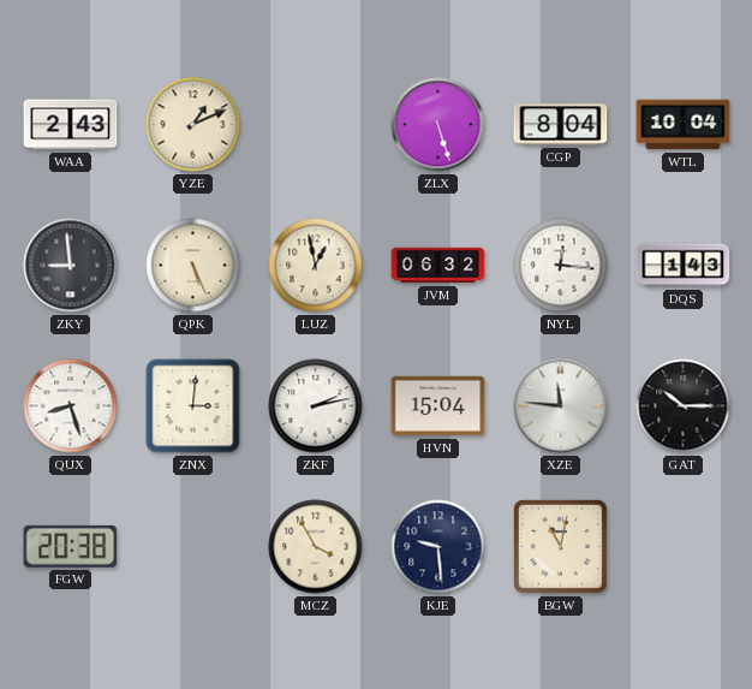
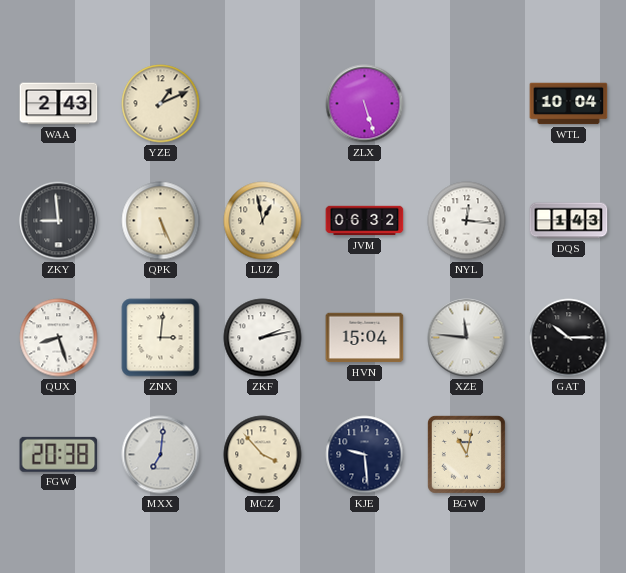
CGP: 8:04 -> none (561, 125)
MXX: none -> 7:01 (161, 455)
MCZ: 3:55 -> 3:53 (263, 455)
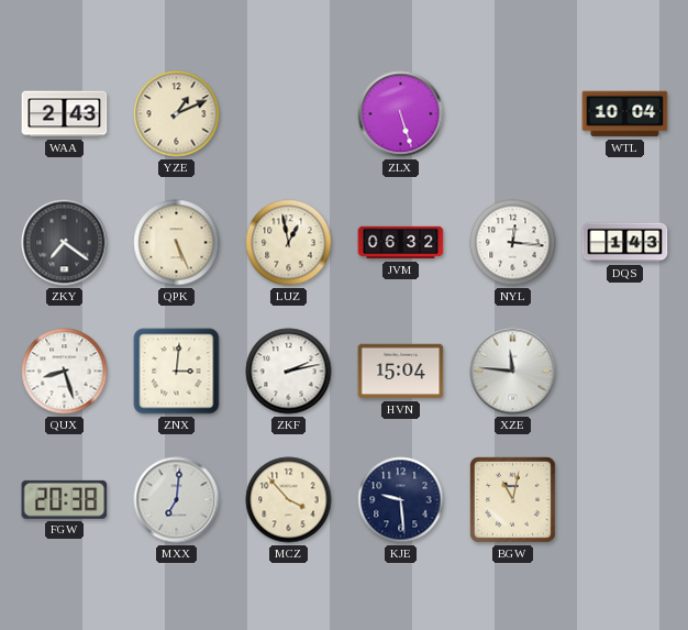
ZKY: 8:59 -> 7:21 (65, 243)
GAT: 10:15 -> none (569, 338)
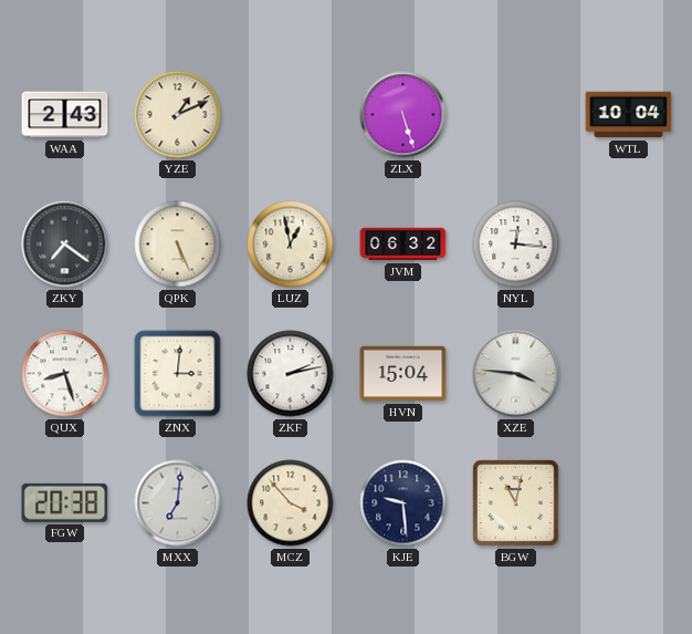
DQS: 1:43 -> none (625, 243)
XZE: 11:46 -> 3:46 (516, 374)
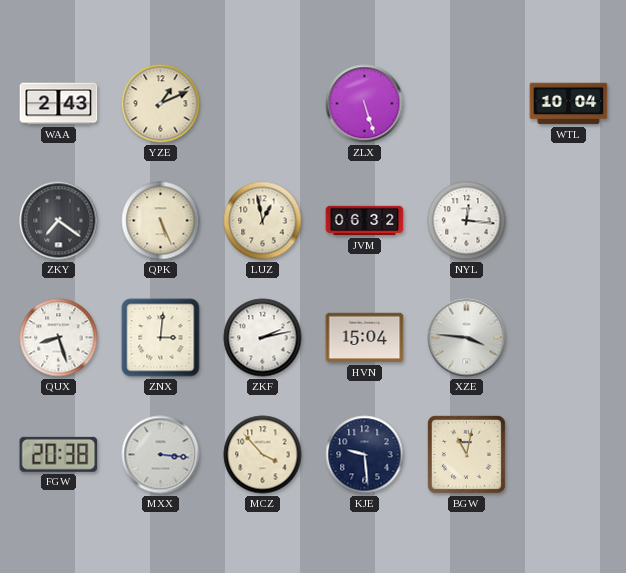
MXX: 7:01 -> 3:16 (161, 455)
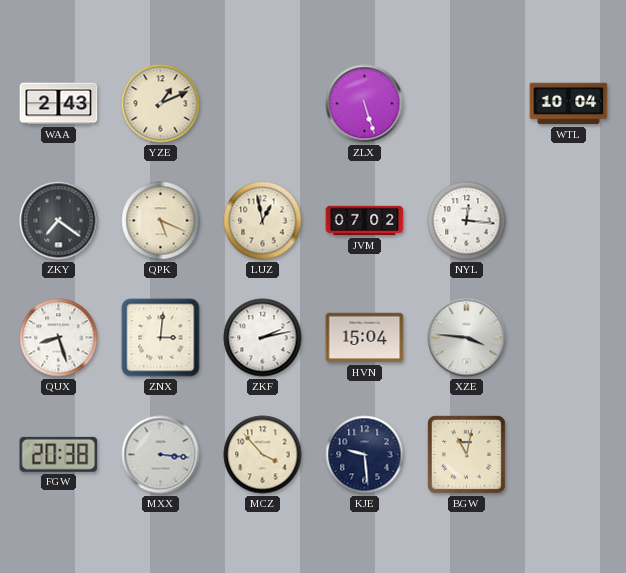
QPK: 5:26 -> 5:19 (161, 221)
JVM: 06:32 -> 07:02 (365, 221)
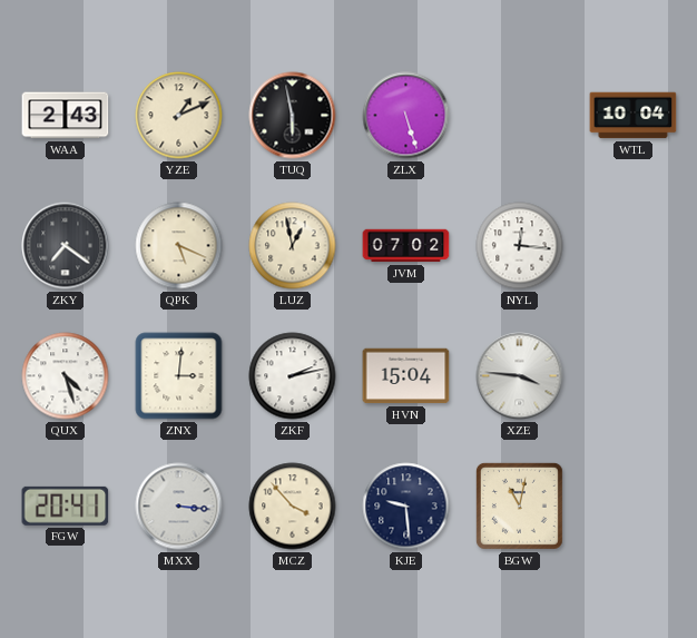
TUQ: none -> 5:58 (293, 116)
QUX: 8:27 -> 4:27 (66, 376)
FGW: 20:38 -> 20:41 (66, 506)
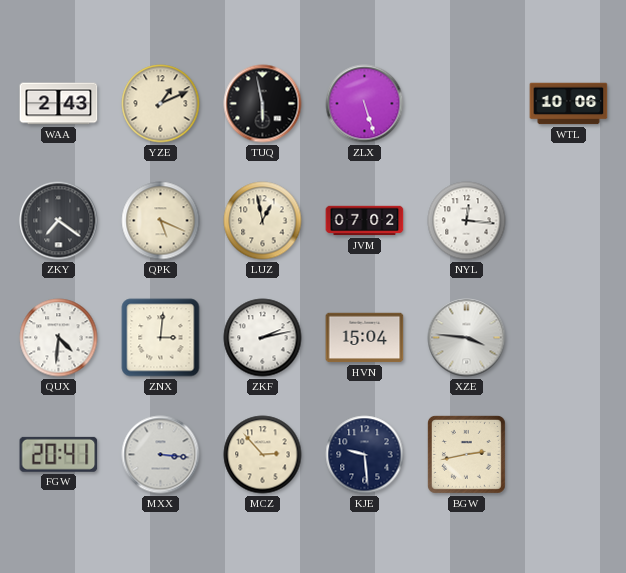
WTL: 10:04 -> 10:06 (569, 104)
QUX: 4:27 -> 4:31 (59, 338)
MCZ: 3:53 -> 2:53 (263, 455)
BGW: 11:02 -> 2:43 (466, 454)
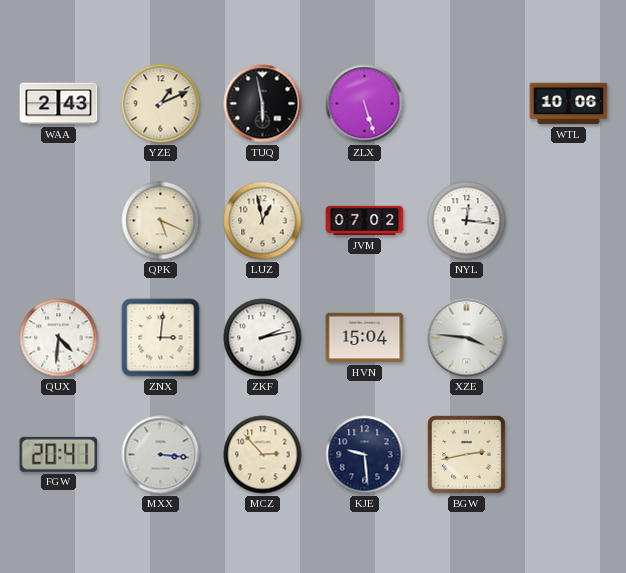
ZKY: 7:21 -> none (59, 221)
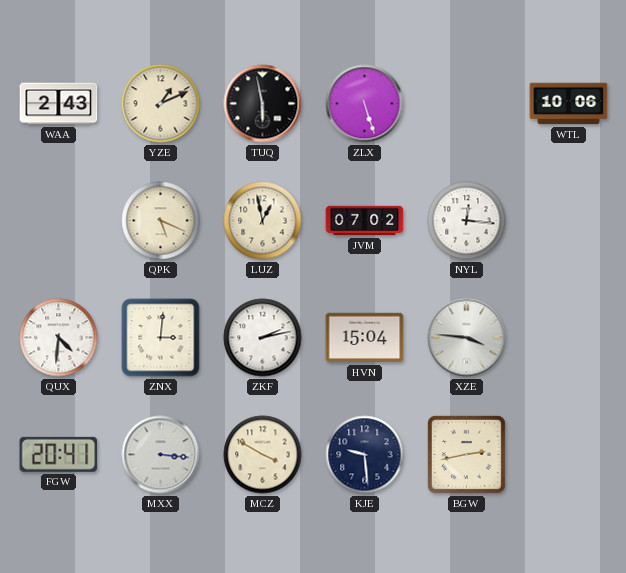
MCZ: 2:53 -> 3:50 (263, 455)
